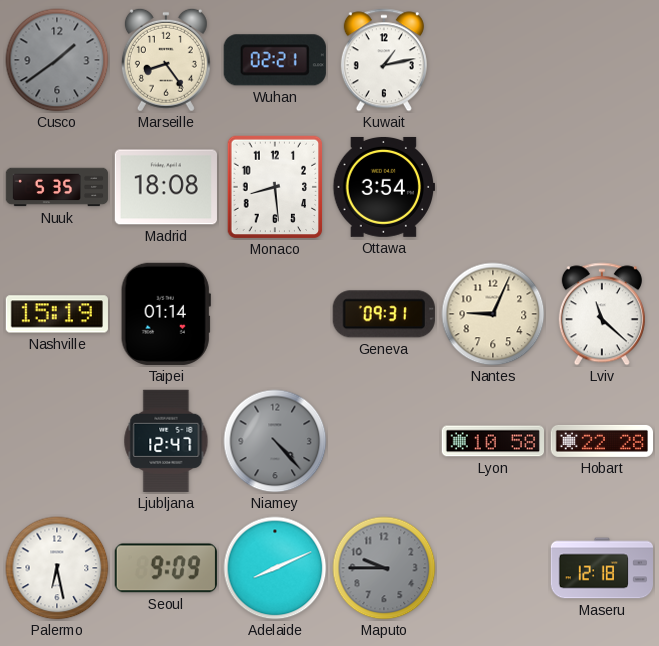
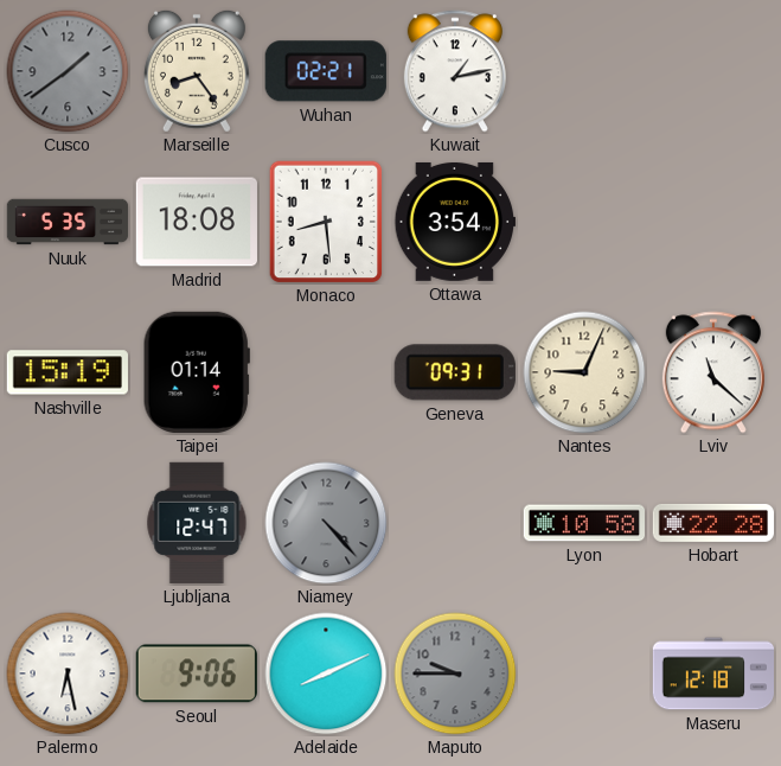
Seoul: 9:09 -> 9:06 (197, 674)
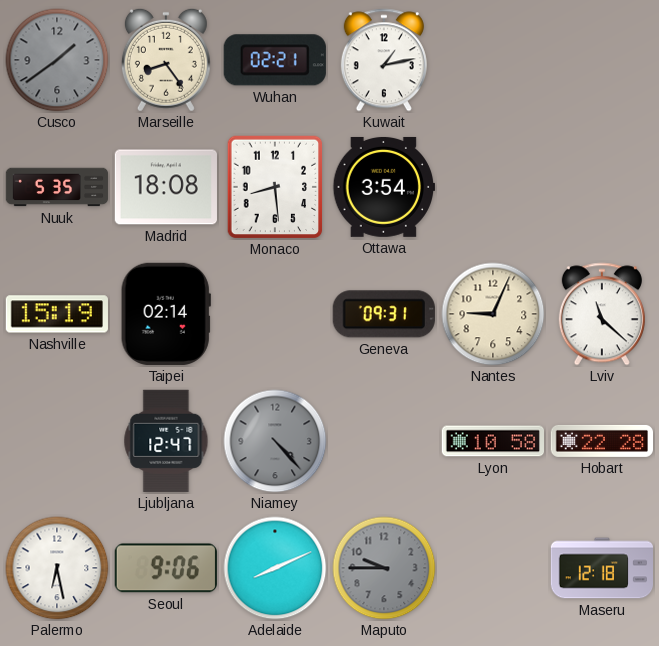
Taipei: 01:14 -> 02:14 (166, 314)
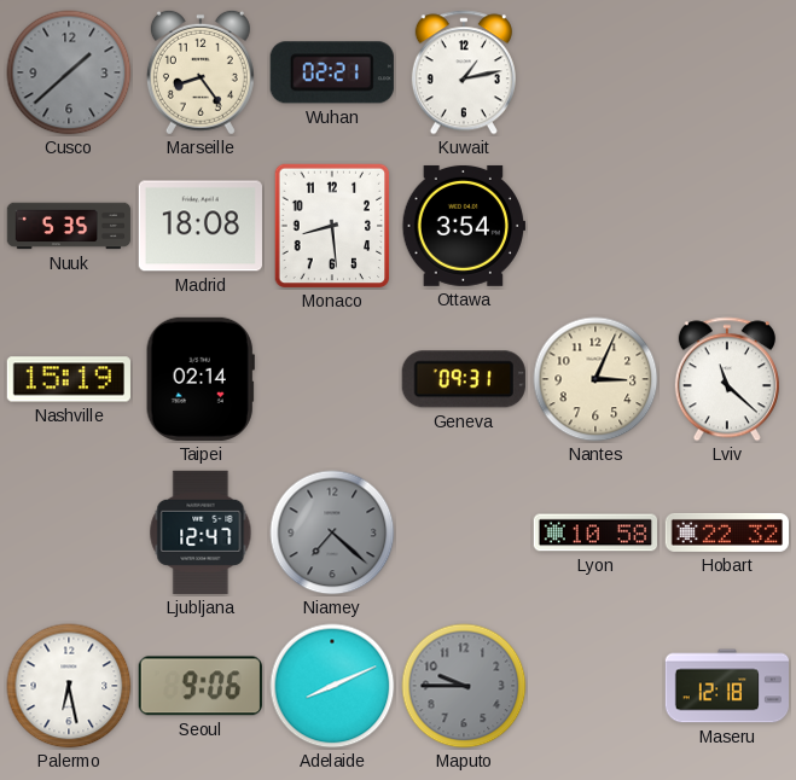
Cusco: 1:39 -> 1:38 (69, 72)
Nantes: 9:04 -> 3:04 (595, 379)
Niamey: 4:23 -> 7:22 (332, 532)
Hobart: 22:28 -> 22:32 (726, 532)
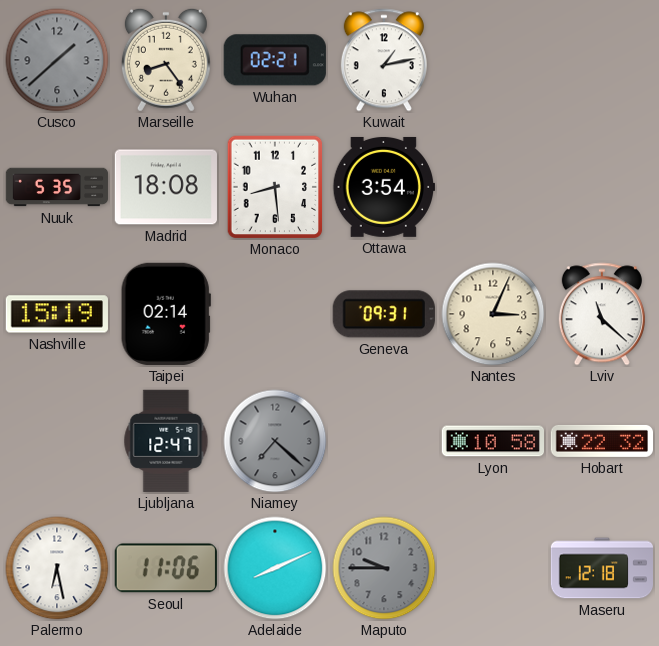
Seoul: 9:06 -> 11:06 (166, 568)
